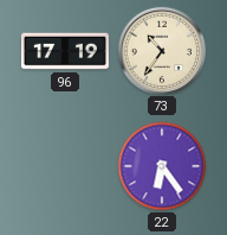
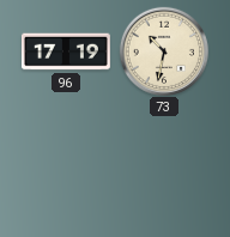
73: 10:36 -> 10:32 (163, 50)
22: 6:24 -> none (162, 166)
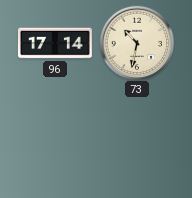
96: 17:19 -> 17:14 (55, 43)
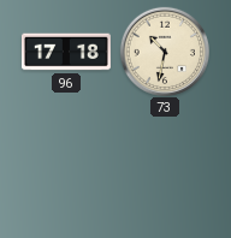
96: 17:14 -> 17:18 (66, 52)
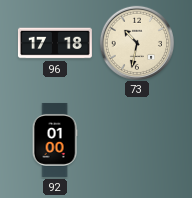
92: none -> 01:00 (55, 140)
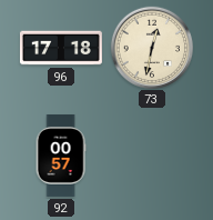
73: 10:32 -> 12:32 (151, 47)
92: 01:00 -> 00:57 (61, 156)
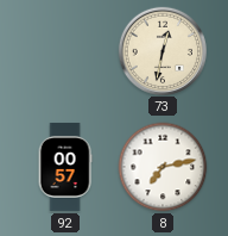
96: 17:18 -> none (61, 48)
8: none -> 7:13 (163, 167)
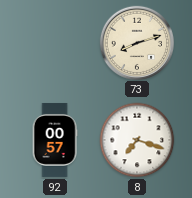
73: 12:32 -> 8:12 (136, 42)
8: 7:13 -> 7:18 (137, 140)
